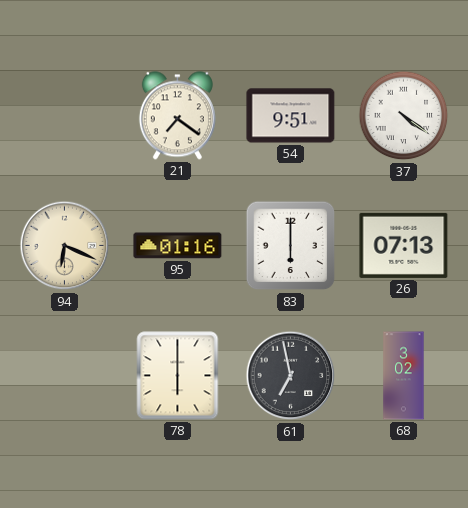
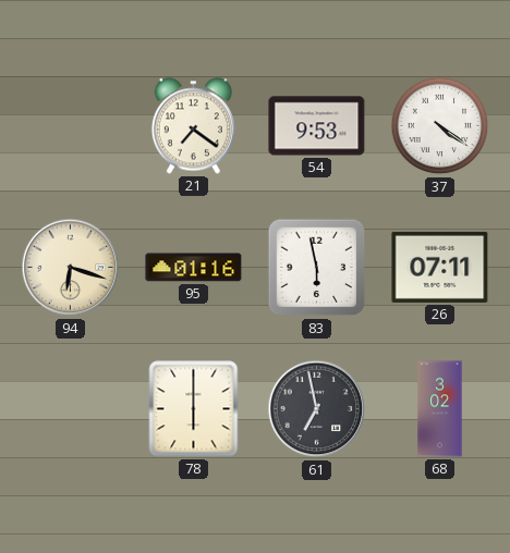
54: 9:51 -> 9:53 (317, 126)
94: 6:19 -> 6:18 (71, 268)
83: 6:00 -> 5:58 (317, 268)
26: 07:13 -> 07:11 (440, 267)
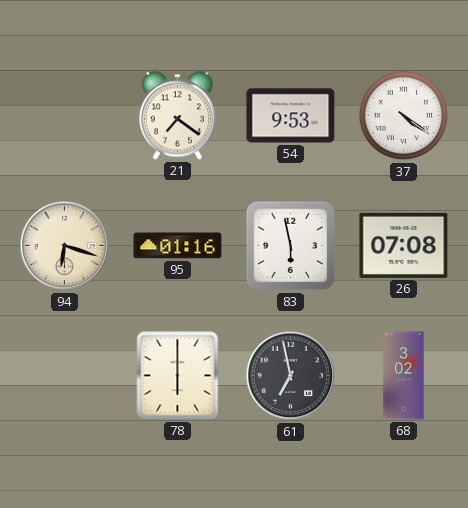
26: 07:11 -> 07:08 (404, 245)
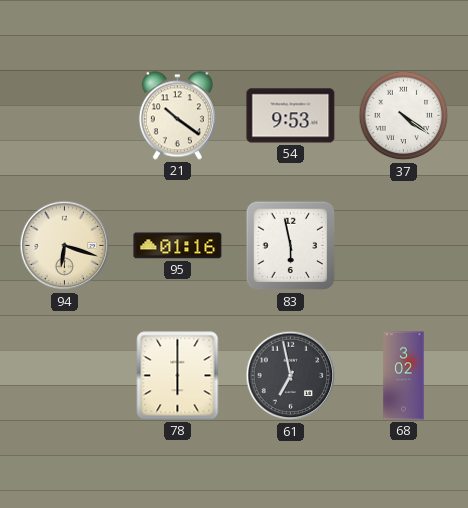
21: 7:21 -> 10:21 (177, 116)
26: 07:08 -> none (404, 245)
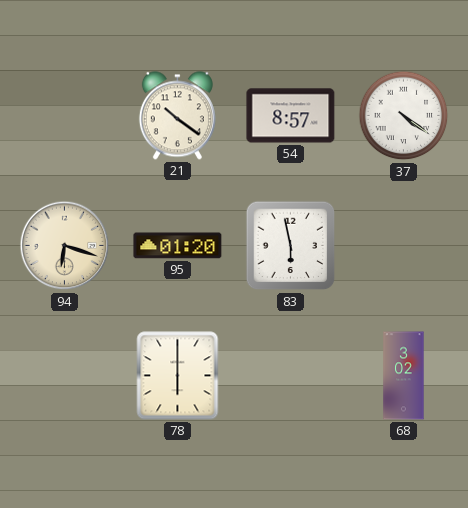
54: 9:53 -> 8:57 (291, 116)
95: 01:16 -> 01:20 (178, 246)
61: 6:58 -> none (291, 376)
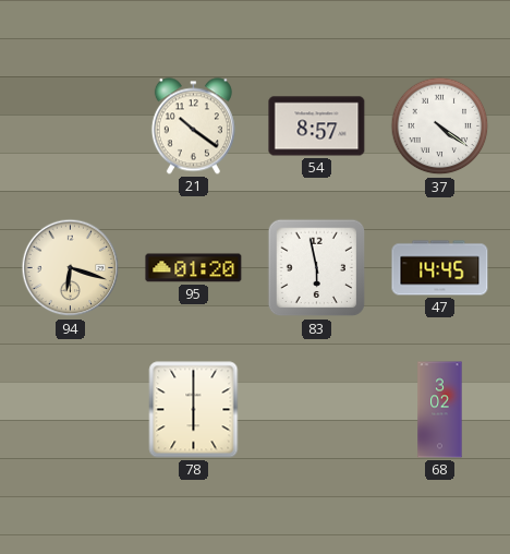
47: none -> 14:45 (440, 268)
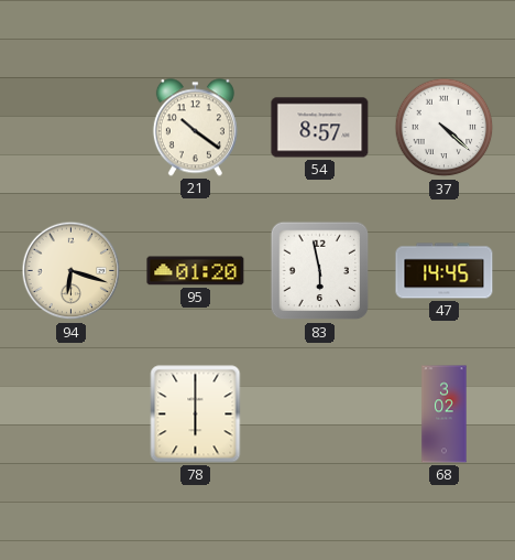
37: 4:21 -> 4:22 (445, 128)
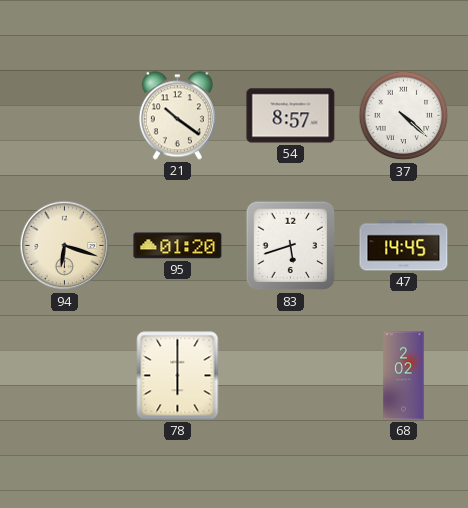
83: 5:58 -> 5:42 (291, 246)
68: 3:02 -> 2:02 (404, 376)
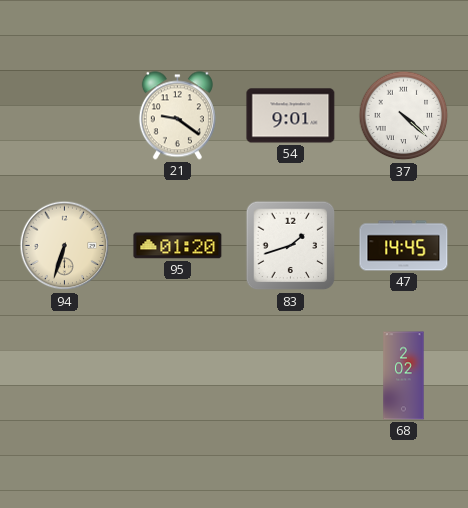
21: 10:21 -> 9:21 (177, 116)
54: 8:57 -> 9:01 (291, 116)
94: 6:18 -> 6:33 (65, 246)
83: 5:42 -> 1:42 (291, 246)
78: 6:00 -> none (178, 376)
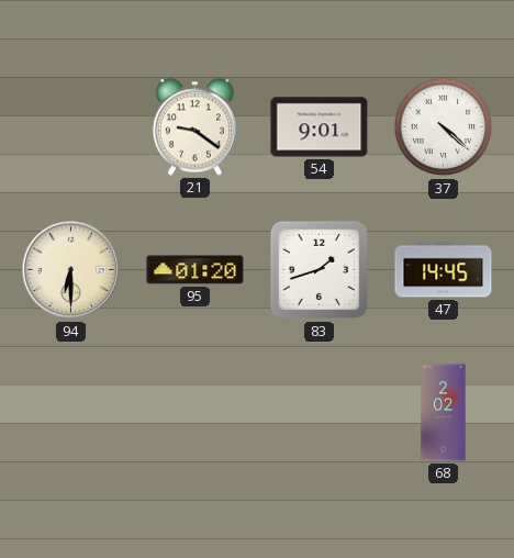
94: 6:33 -> 6:30 (71, 270)
